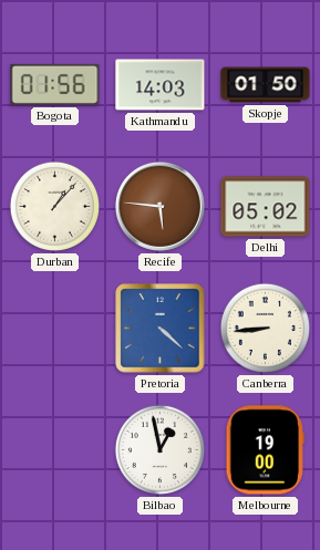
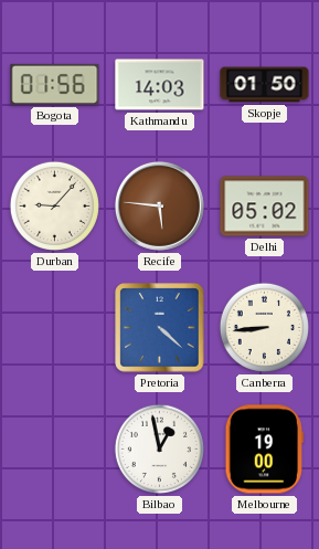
Durban: 1:07 -> 9:07 (54, 205)
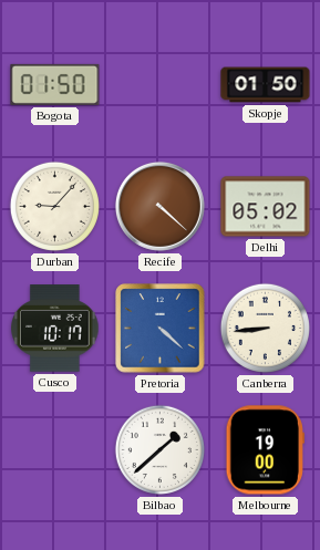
Bogota: 01:56 -> 01:50 (55, 84)
Kathmandu: 14:03 -> none (160, 85)
Recife: 5:46 -> 4:22 (159, 206)
Cusco: none -> 10:17 (55, 329)
Bilbao: 12:58 -> 1:38 (159, 449)
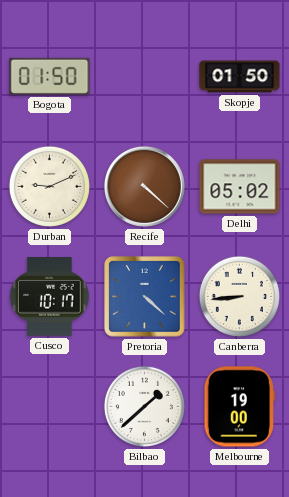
Durban: 9:07 -> 9:11 (49, 186)
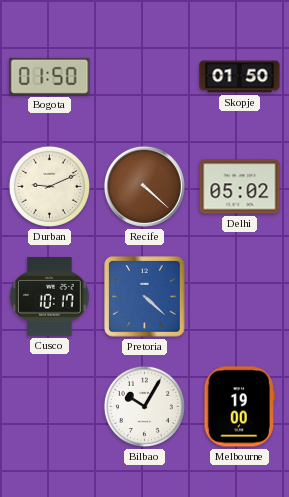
Canberra: 8:44 -> none (239, 296)
Bilbao: 1:38 -> 10:05 (144, 406)
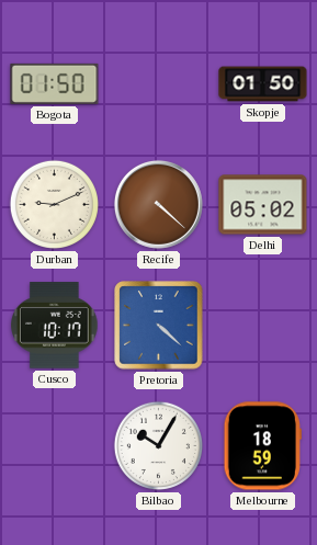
Melbourne: 19:00 -> 18:59 (262, 446)
